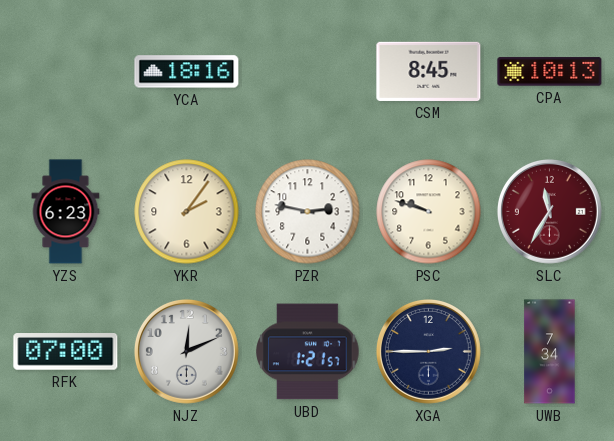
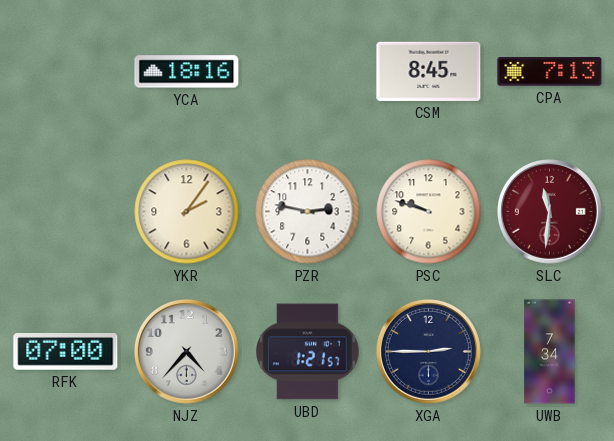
CPA: 10:13 -> 7:13 (550, 72)
YZS: 6:23 -> none (66, 212)
SLC: 11:35 -> 11:31 (549, 211)
NJZ: 12:11 -> 4:37 (186, 351)
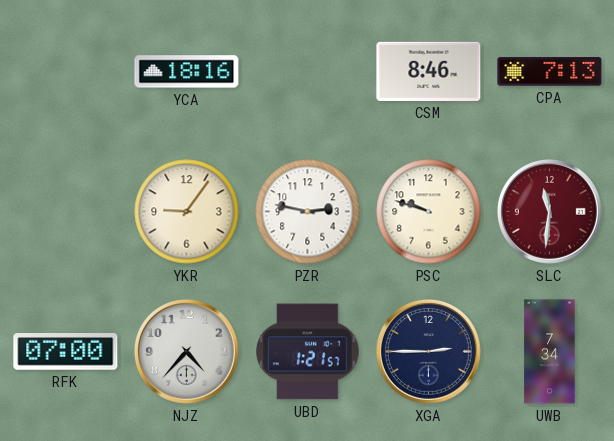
CSM: 8:45 -> 8:46 (429, 71)
YKR: 2:06 -> 9:06 (187, 212)
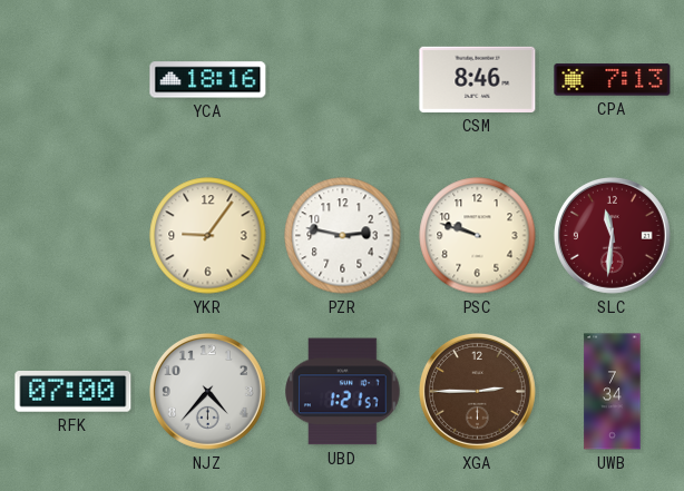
XGA dial: navy -> brown (477, 391)
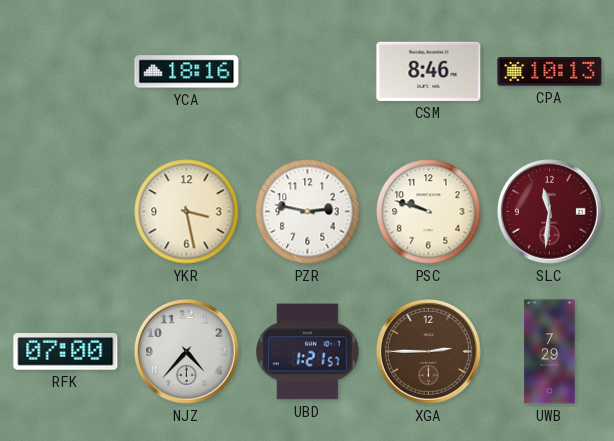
CPA: 7:13 -> 10:13 (550, 72)
YKR: 9:06 -> 3:28 (187, 212)
UWB: 7:34 -> 7:29 (550, 352)
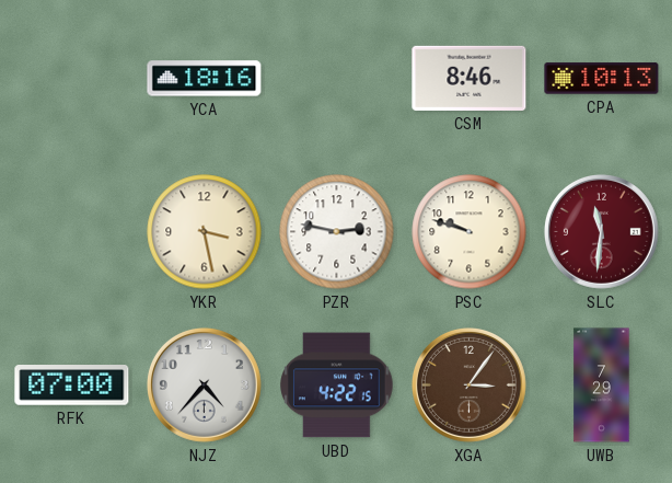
UBD: 1:21 -> 4:22 (337, 386)
XGA: 2:45 -> 3:06 (468, 384)
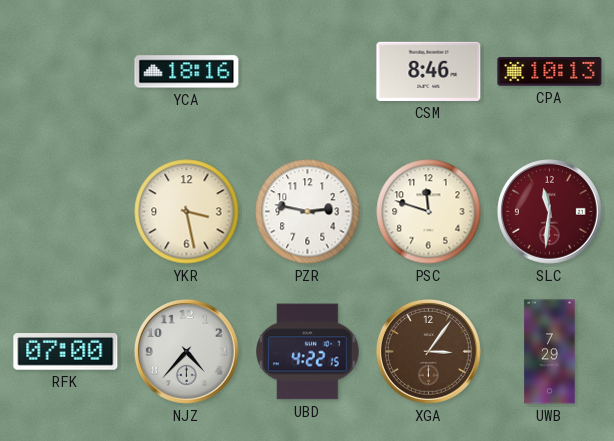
PSC: 9:48 -> 11:48 (429, 212)
